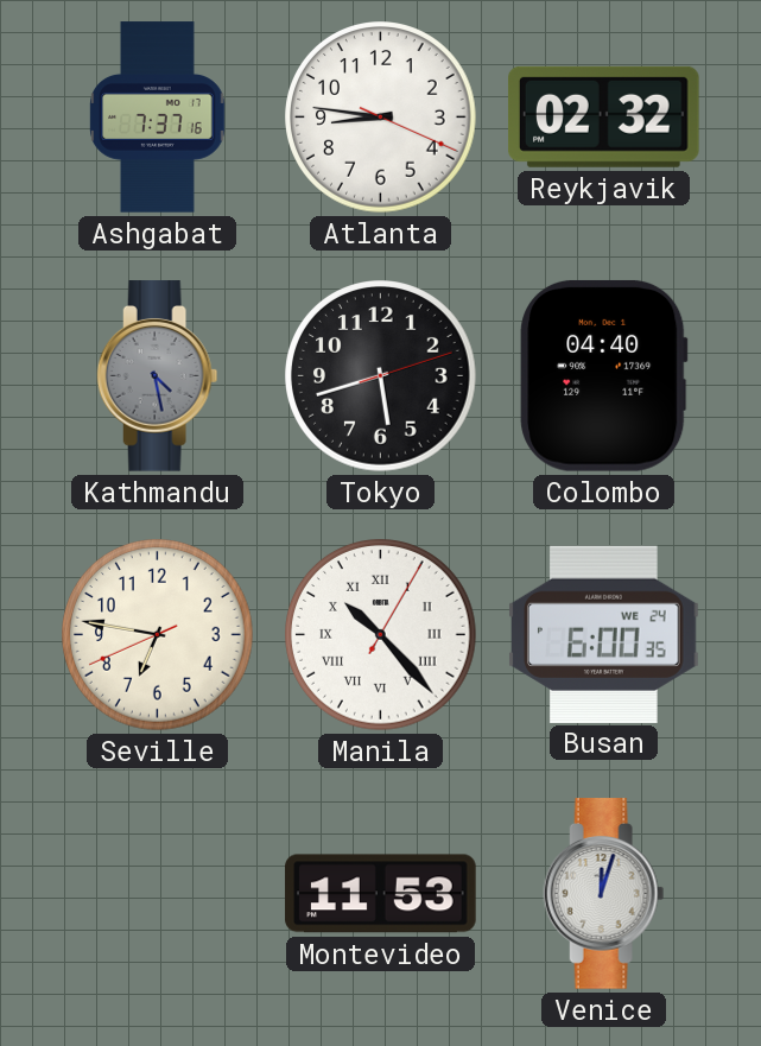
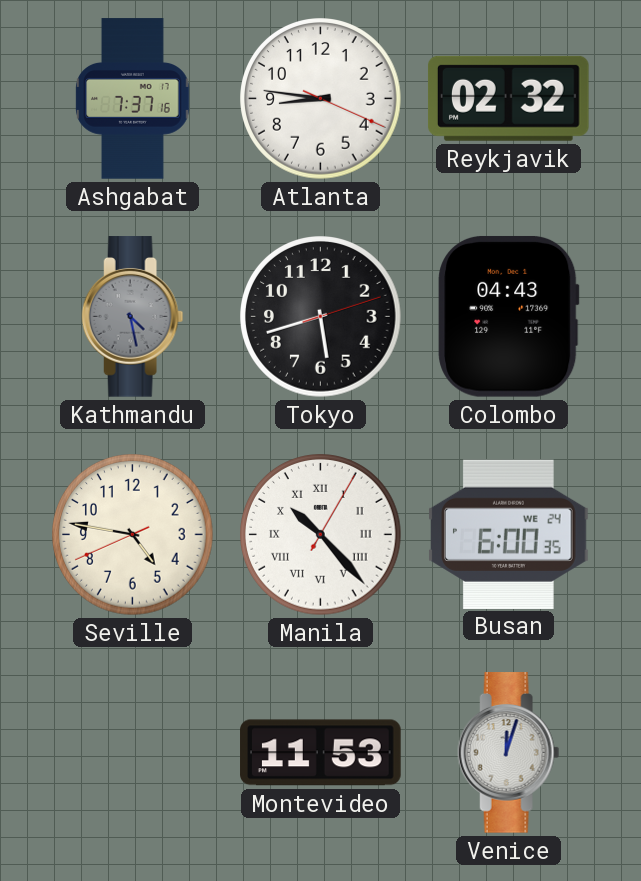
Colombo: 04:40 -> 04:43 (509, 316)
Seville: 6:46 -> 4:46 (133, 535)
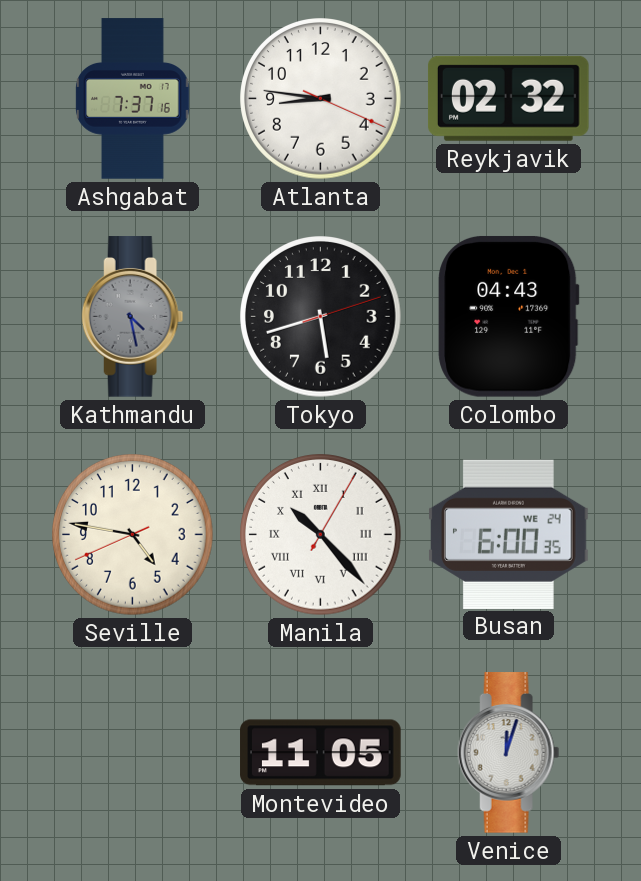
Montevideo: 11:53 -> 11:05 (321, 753)
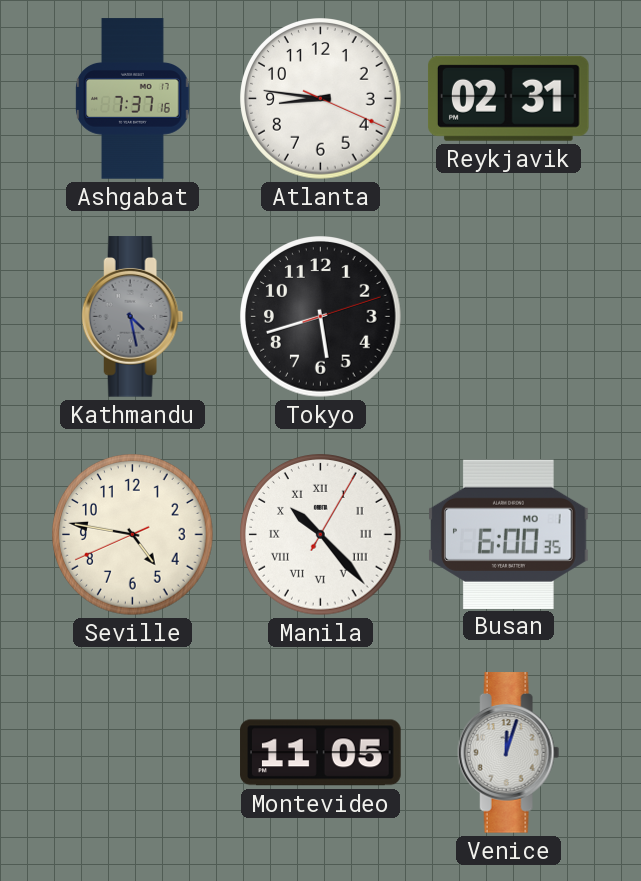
Reykjavik: 02:32 -> 02:31 (508, 98)
Colombo: 04:43 -> none (509, 316)
Busan date: WE 24 -> MO 1 (509, 534)
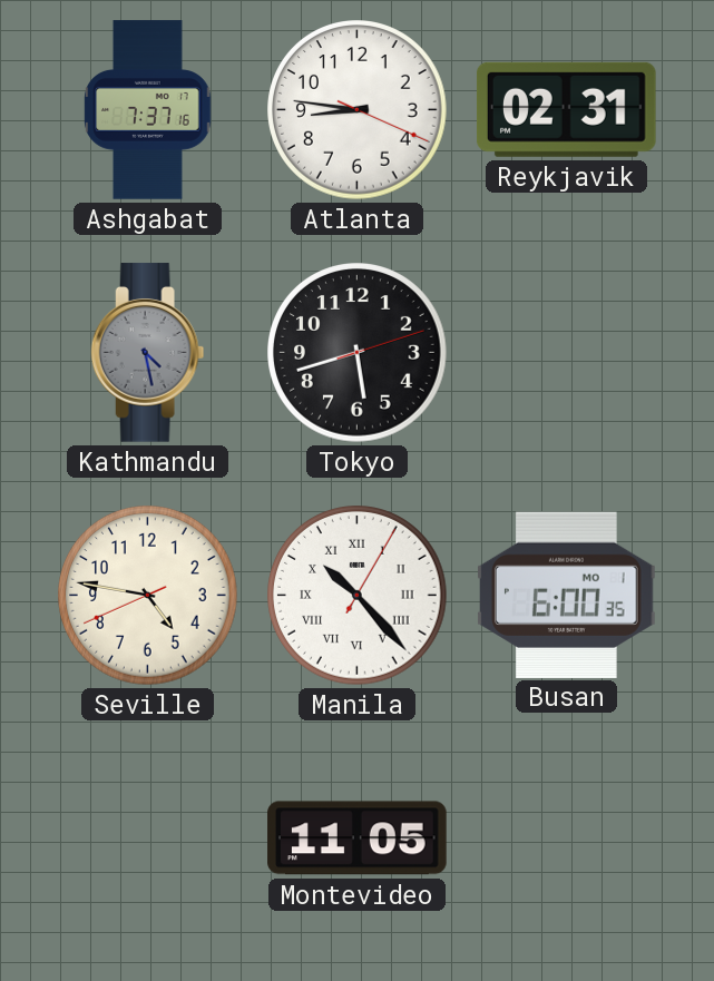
Venice: 12:03 -> none (509, 753)
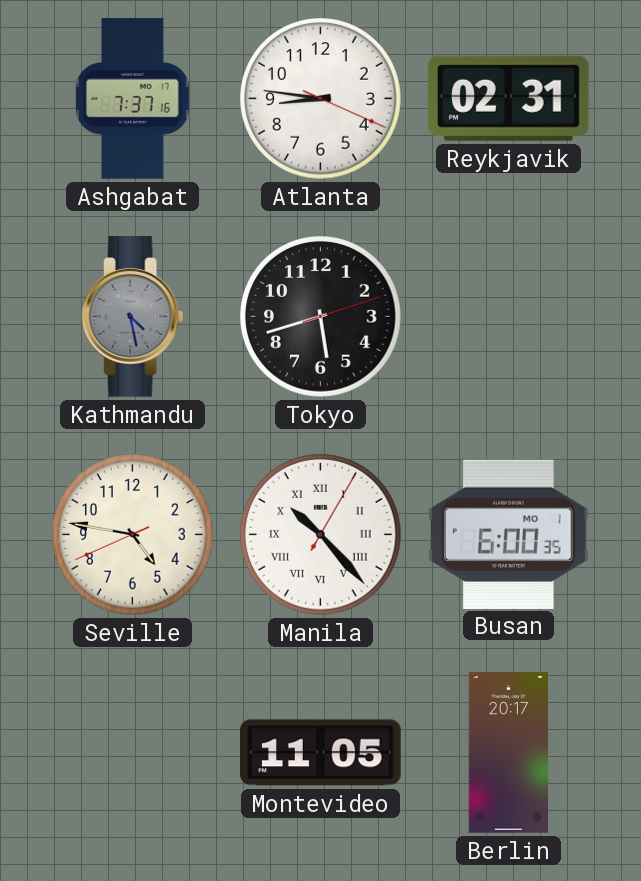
Berlin: none -> 20:17 (508, 753)
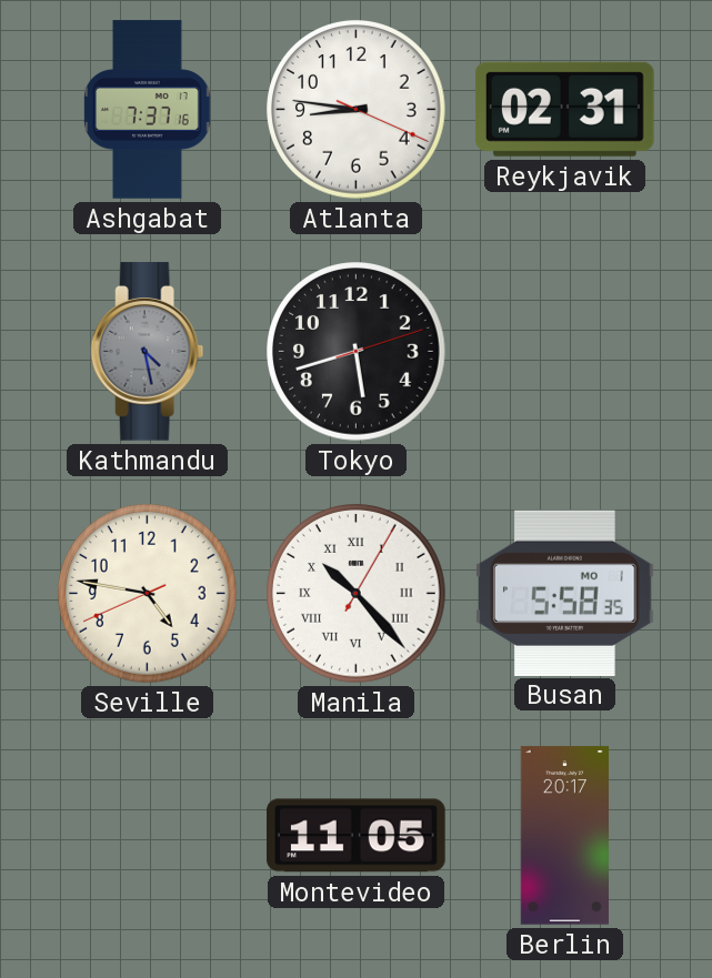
Busan: 6:00 -> 5:58 (565, 593)
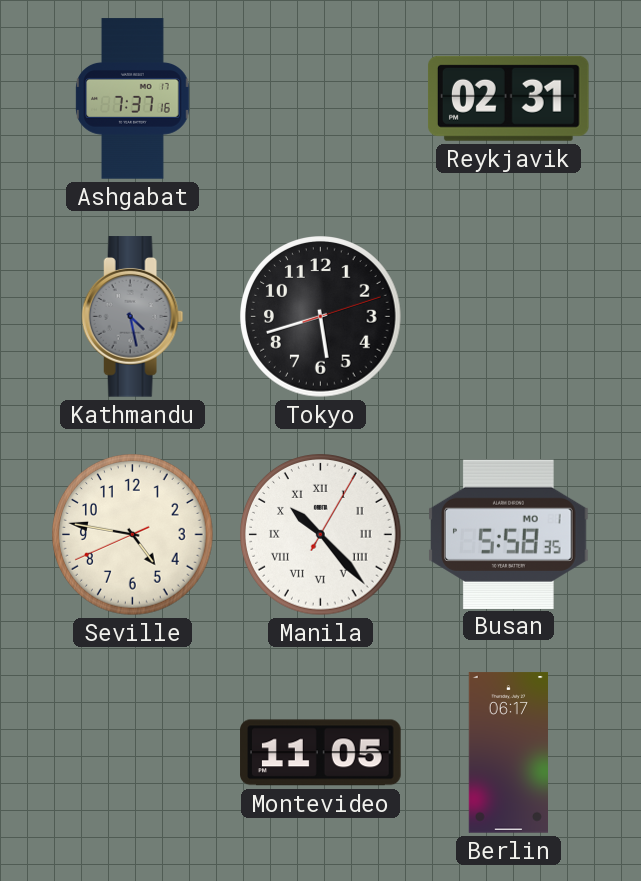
Atlanta: 8:46 -> none (357, 110)
Berlin: 20:17 -> 06:17 (508, 753)
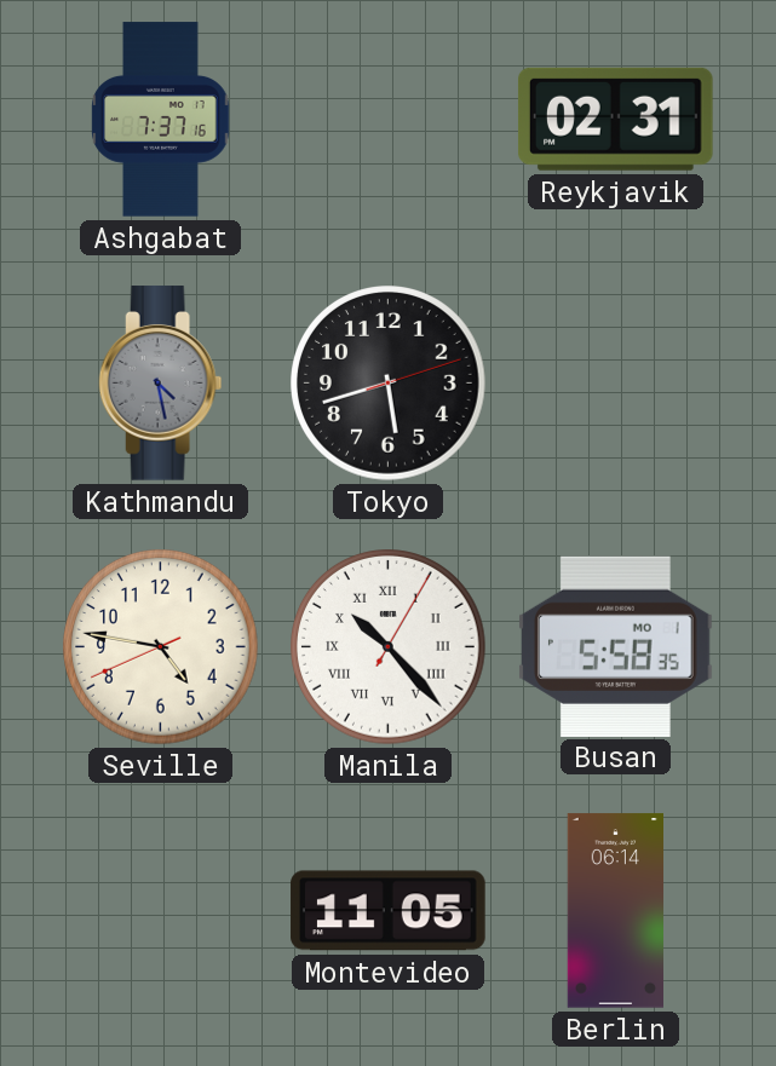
Berlin: 06:17 -> 06:14 (615, 911)
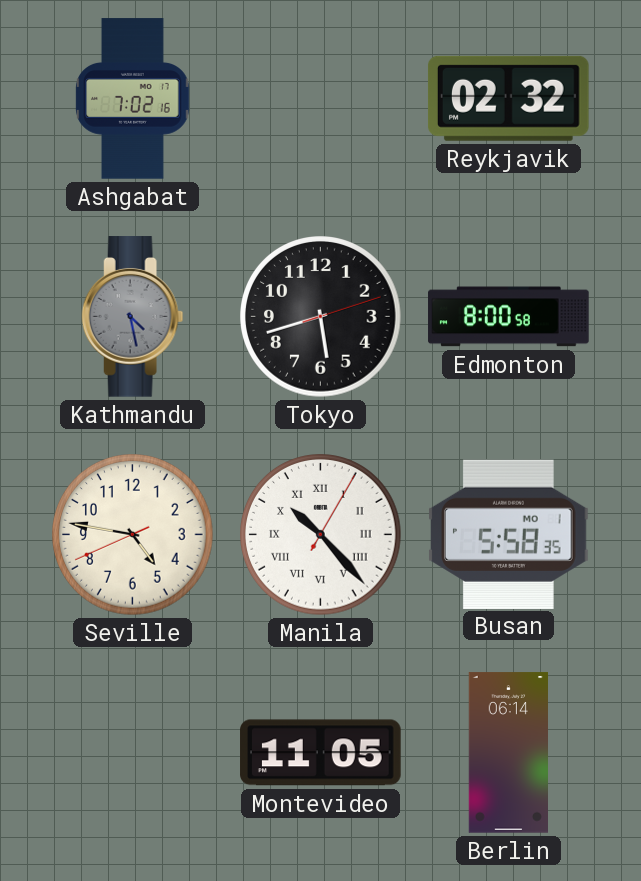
Ashgabat: 7:37 -> 7:02 (133, 99)
Reykjavik: 02:31 -> 02:32 (508, 98)
Edmonton: none -> 8:00 (509, 317)
